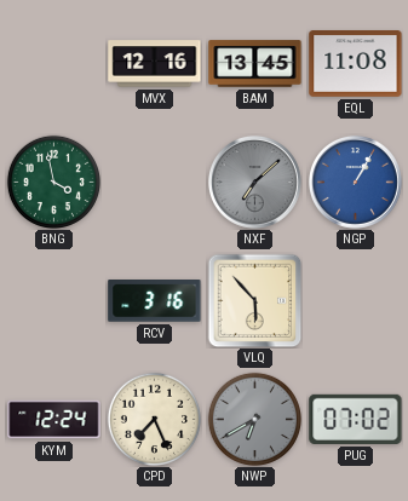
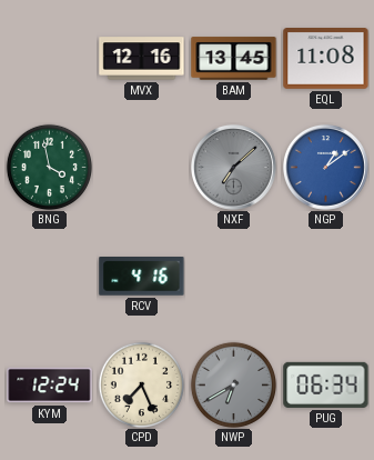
NGP: 1:05 -> 1:09 (325, 167)
RCV: 3:16 -> 4:16 (142, 277)
VLQ: 5:53 -> none (254, 300)
PUG: 07:02 -> 06:34 (326, 384)
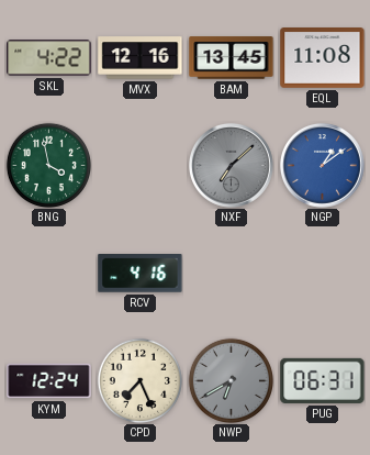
SKL: none -> 4:22 (49, 58)
PUG: 06:34 -> 06:31 (323, 380)
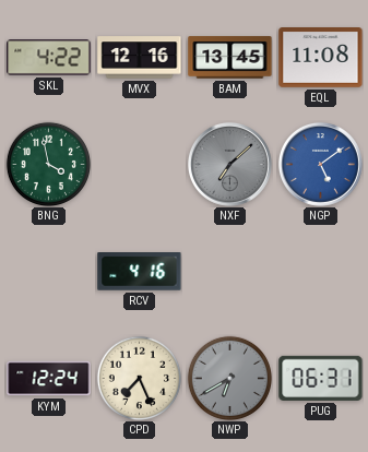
NGP: 1:09 -> 5:09 (320, 164)
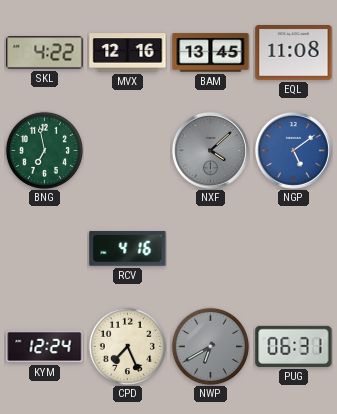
BNG: 3:58 -> 6:58 (44, 150)
NXF: 7:08 -> 4:08 (210, 150)
